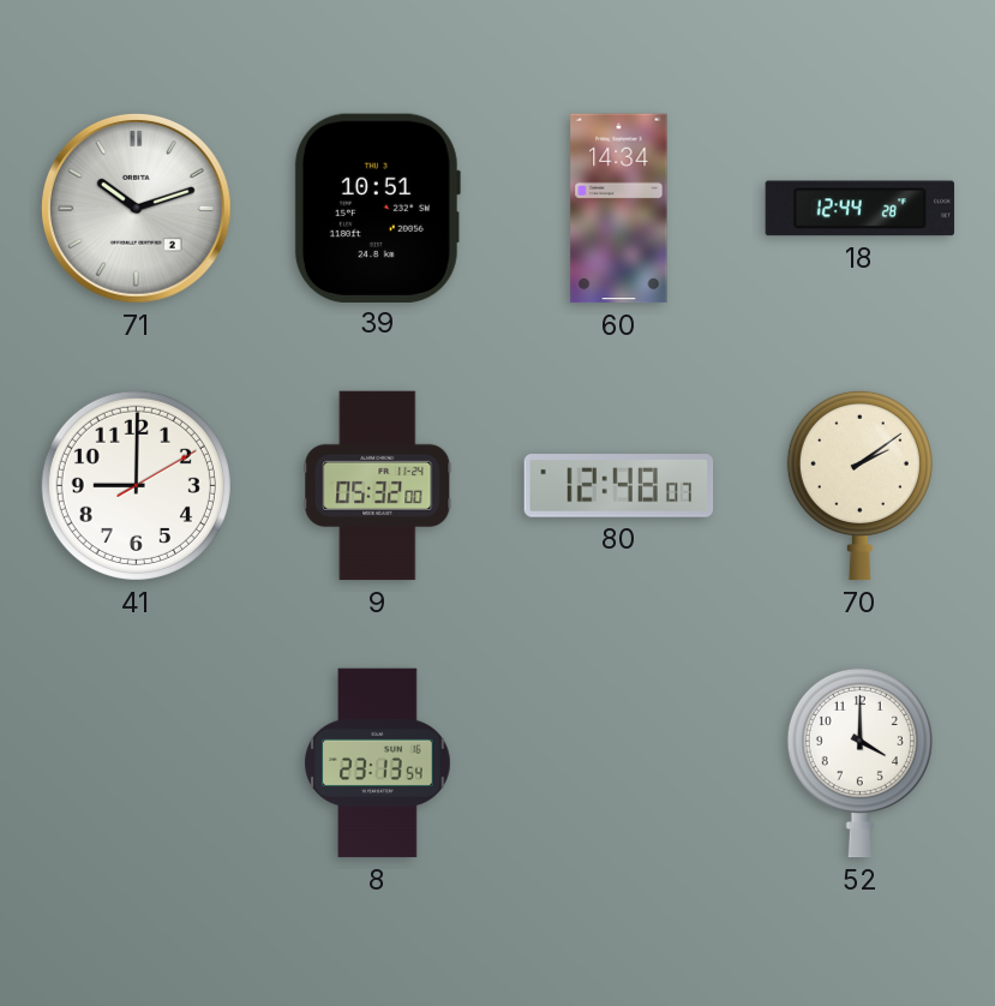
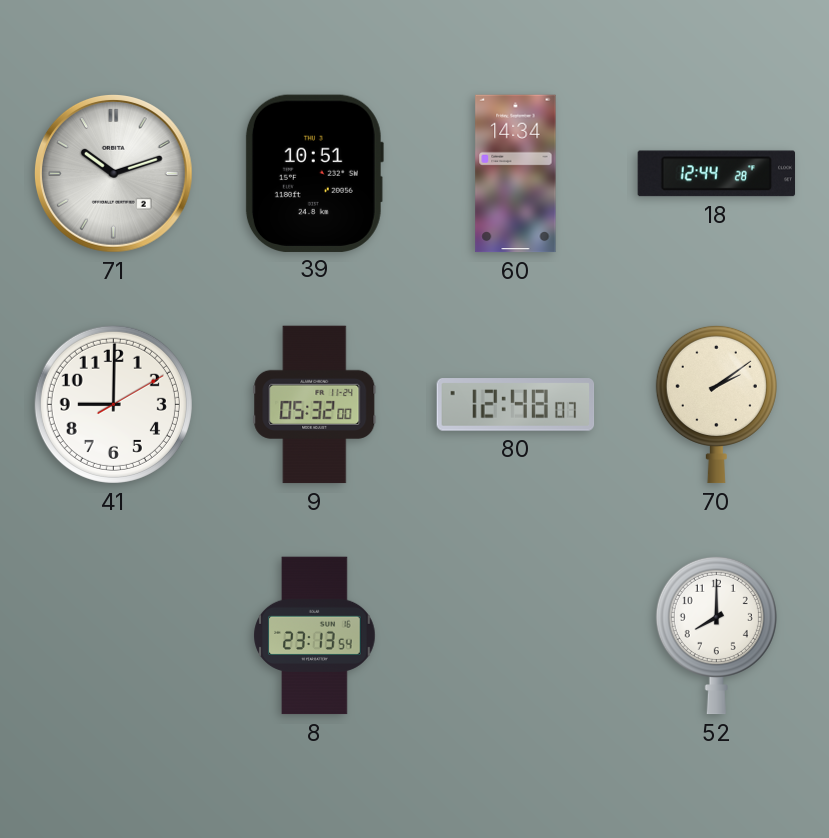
52: 4:00 -> 8:00 (716, 635)
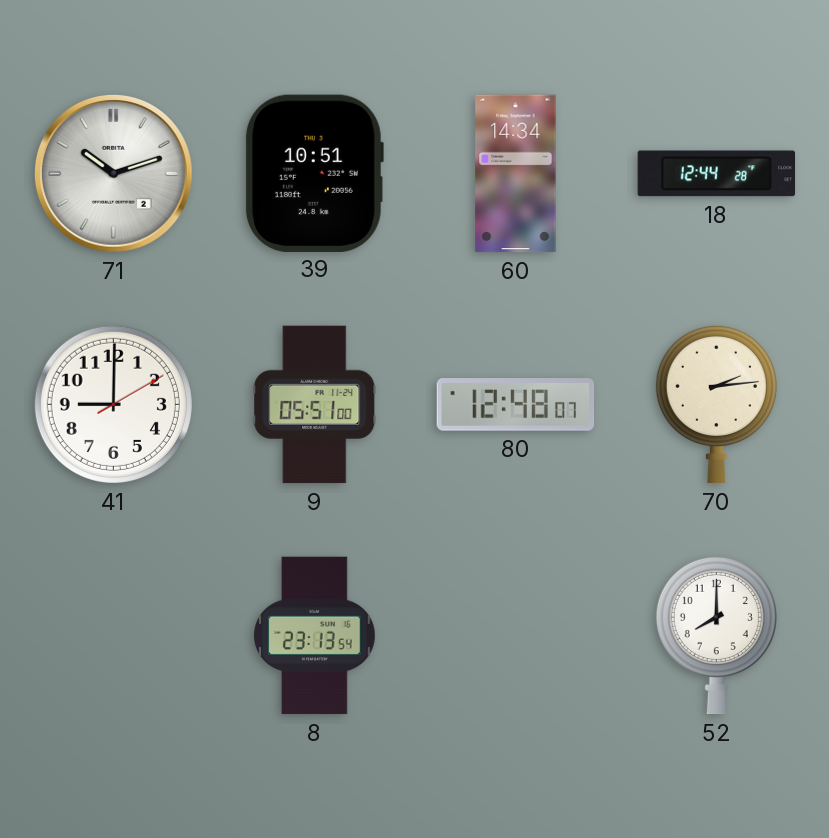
9: 05:32 -> 05:51 (315, 405)
70: 2:09 -> 2:14 (716, 404)
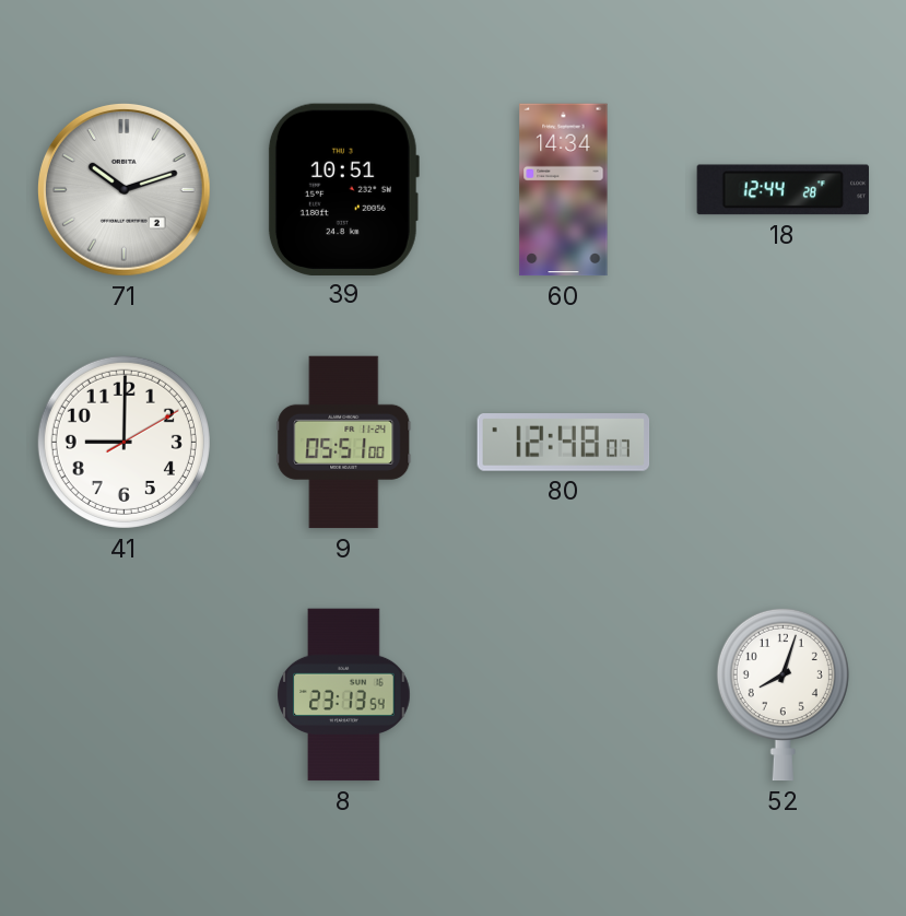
70: 2:14 -> none (716, 404)
52: 8:00 -> 8:03 (783, 694)
